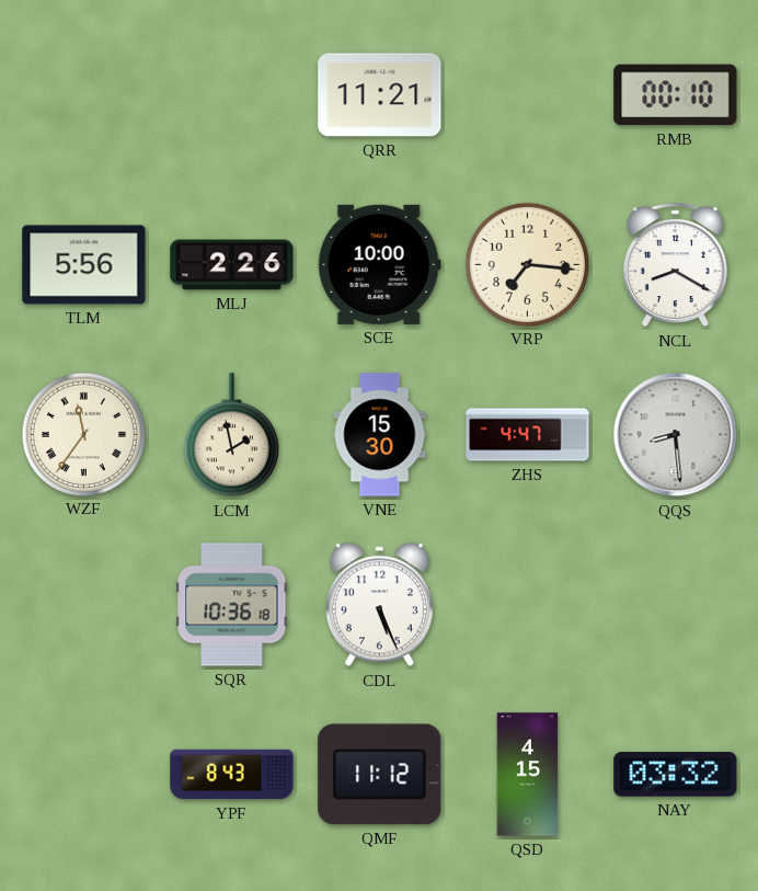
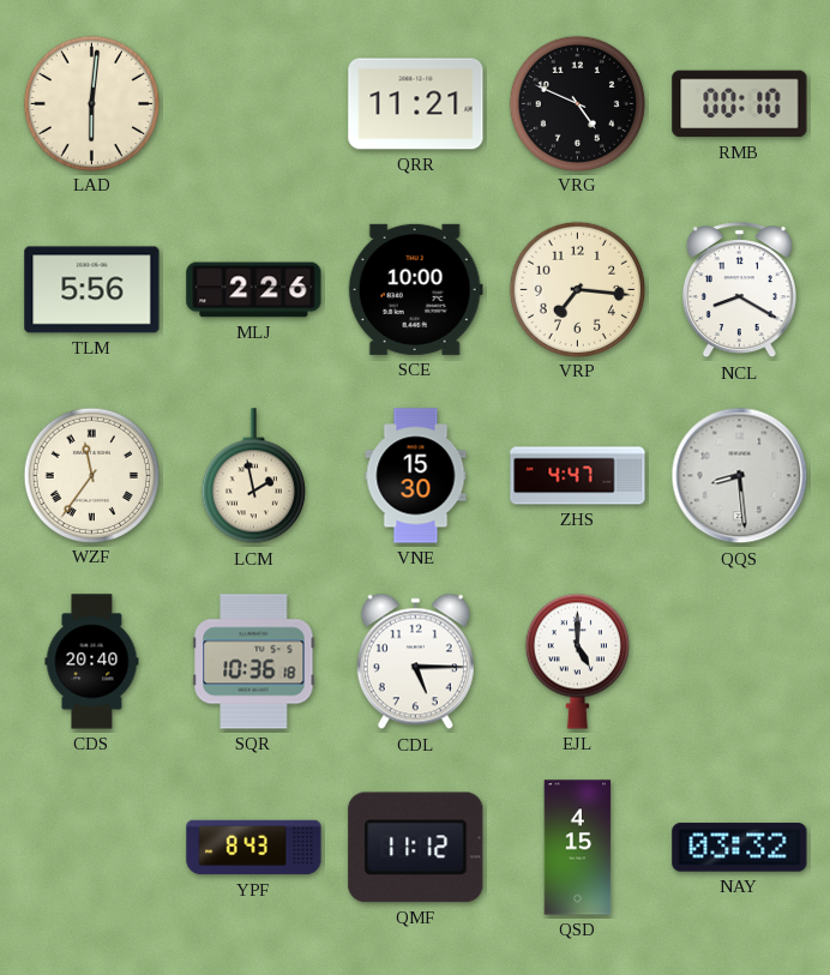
LAD: none -> 6:01 (91, 103)
VRG: none -> 4:49 (577, 103)
CDS: none -> 20:40 (92, 662)
CDL: 5:26 -> 5:15 (415, 662)
EJL: none -> 5:00 (577, 661)
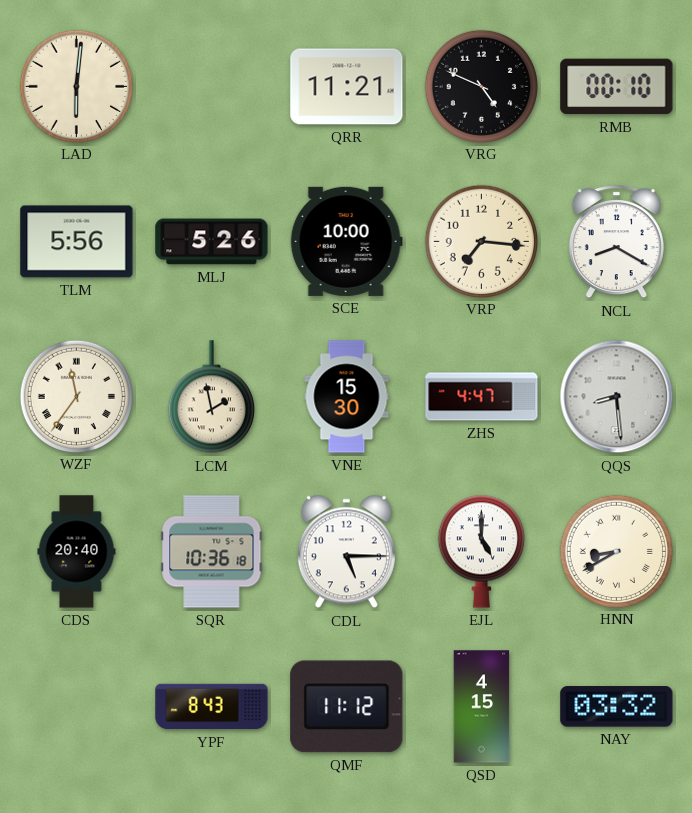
MLJ: 2:26 -> 5:26 (212, 242)
HNN: none -> 8:40 (616, 551)
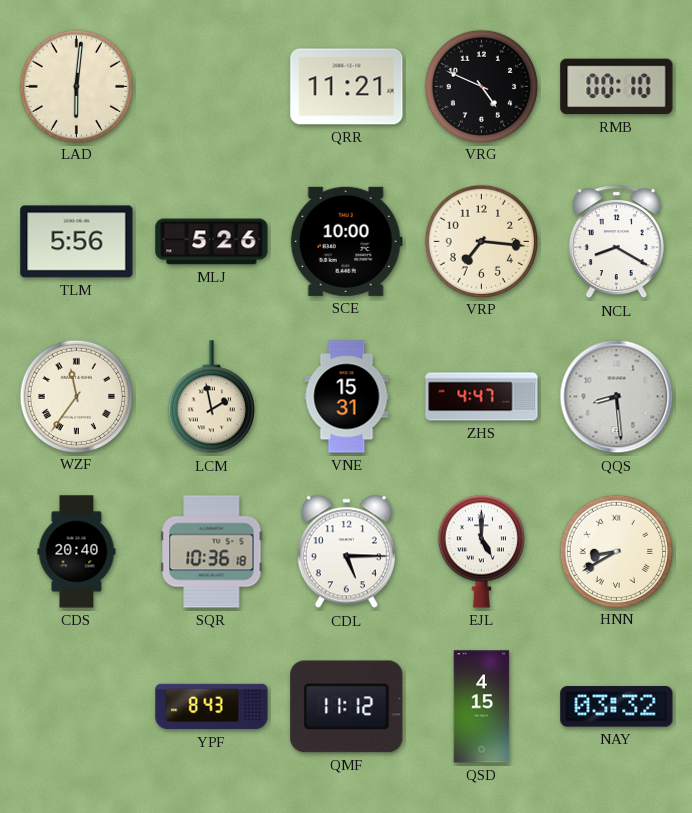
VNE: 15:30 -> 15:31 (347, 397)
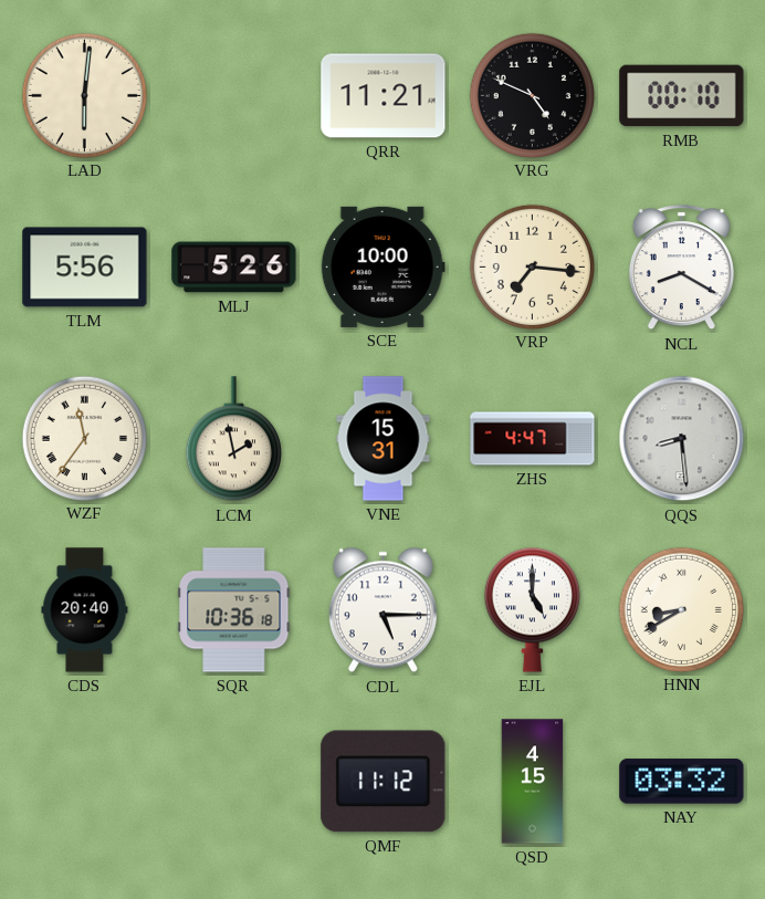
YPF: 8:43 -> none (212, 707)
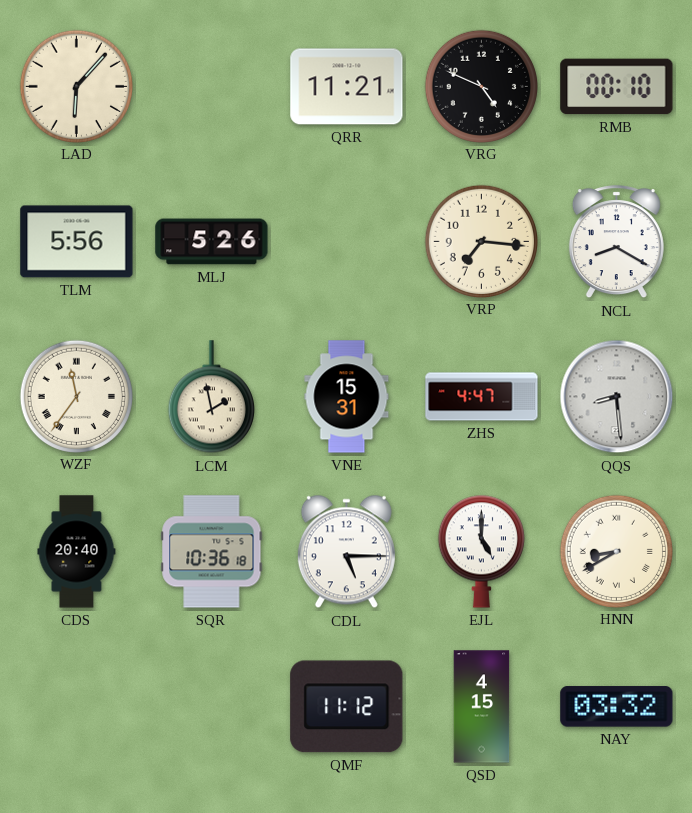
LAD: 6:01 -> 6:07 (76, 86)
SCE: 10:00 -> none (382, 266)
